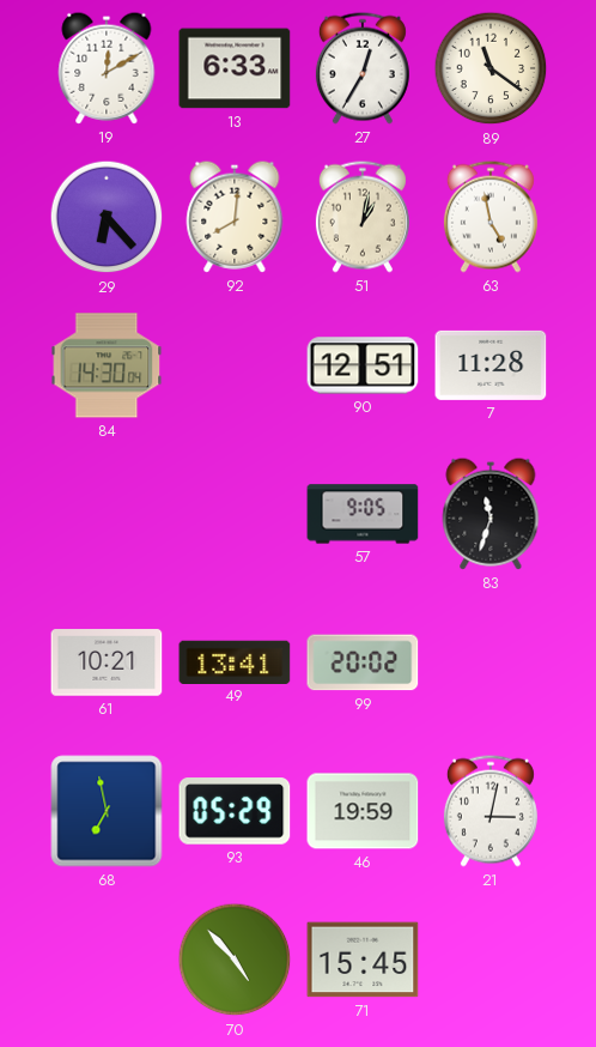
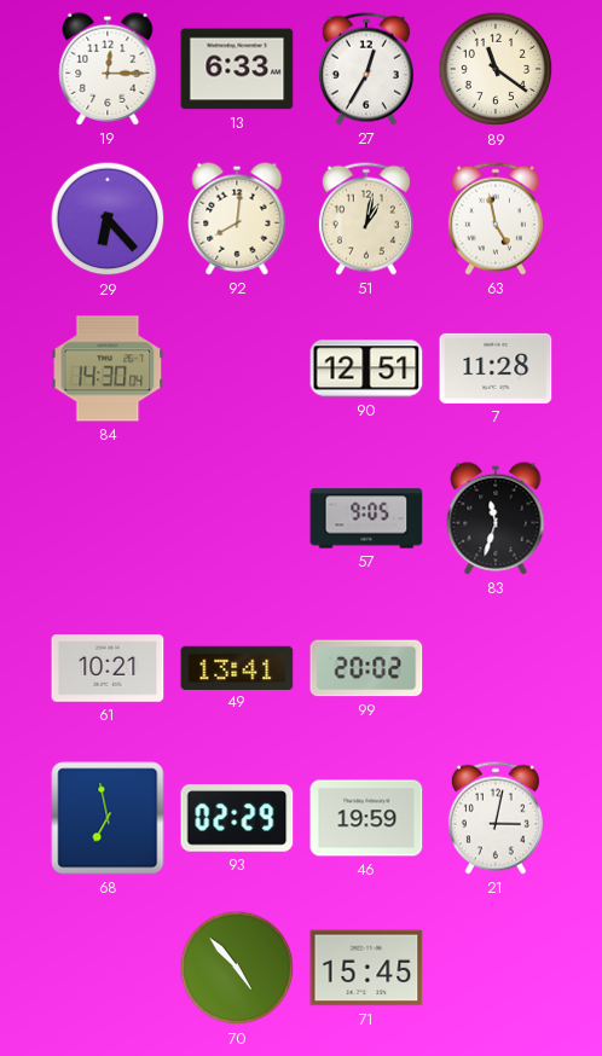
19: 12:10 -> 12:15 (108, 69)
93: 05:29 -> 02:29 (237, 818)
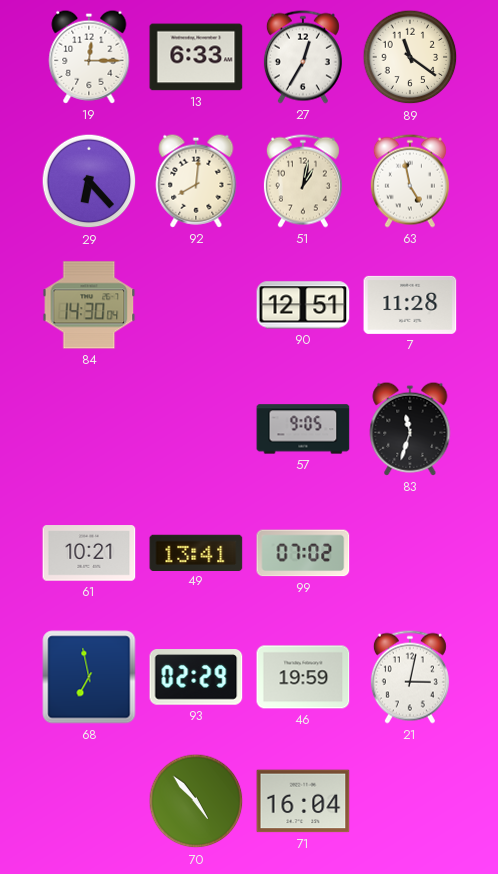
99: 20:02 -> 07:02 (303, 553)
71: 15:45 -> 16:04 (303, 801)
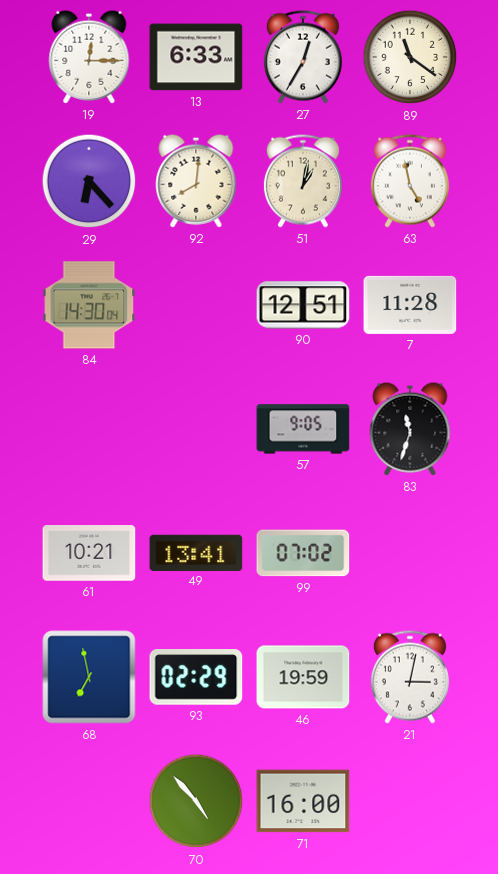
71: 16:04 -> 16:00 (303, 801)
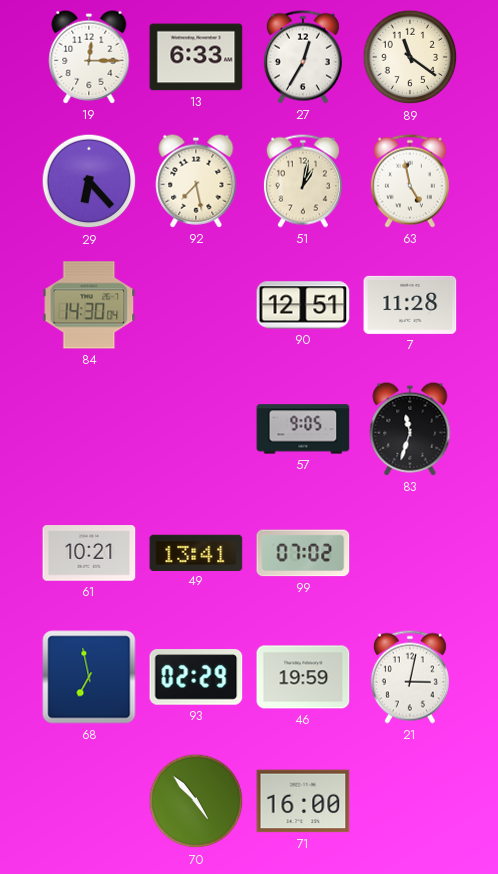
92: 8:01 -> 7:28 (196, 181)
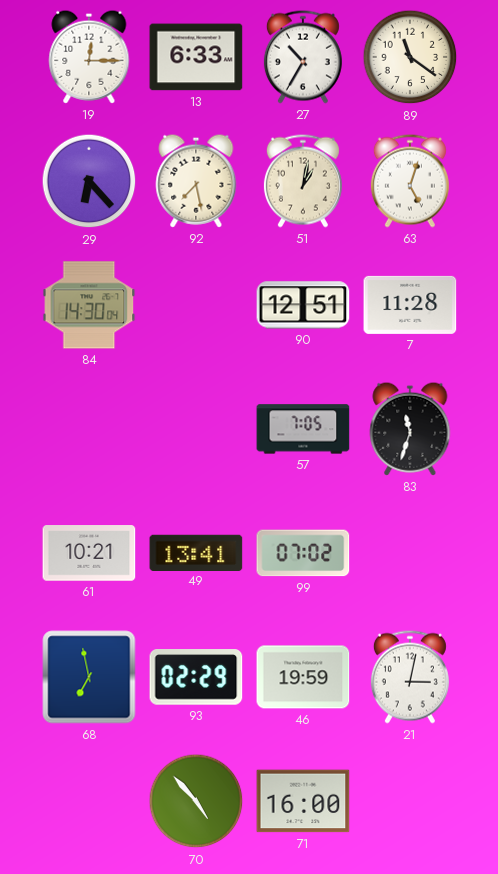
27: 12:35 -> 10:35 (303, 57)
63: 4:58 -> 5:03 (410, 181)
57: 9:05 -> 7:05 (303, 429)
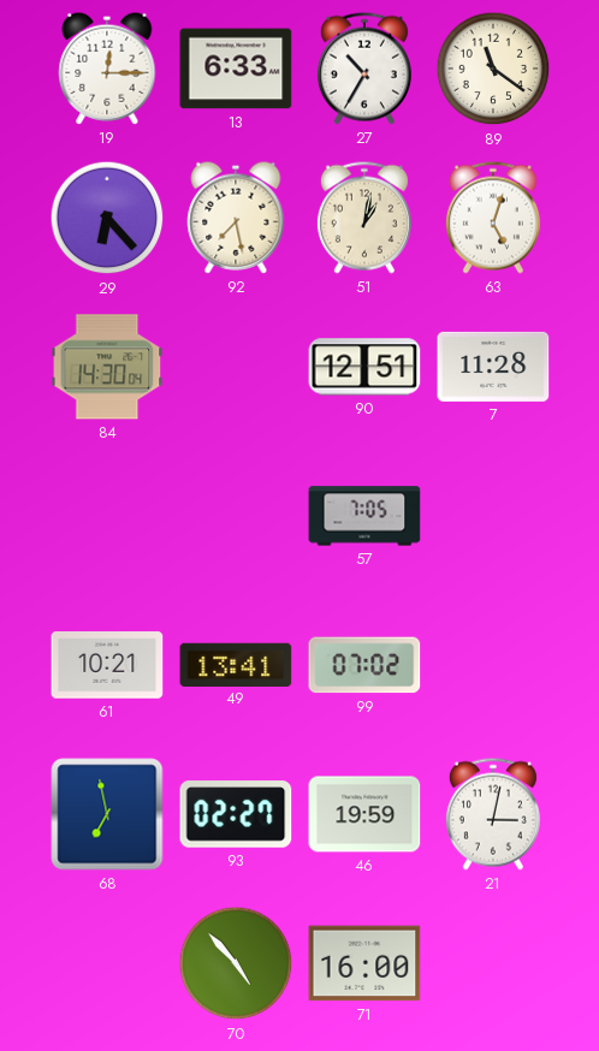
83: 11:33 -> none (410, 429)
93: 02:29 -> 02:27 (236, 814)
